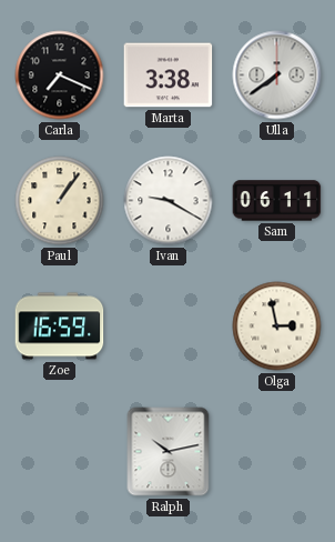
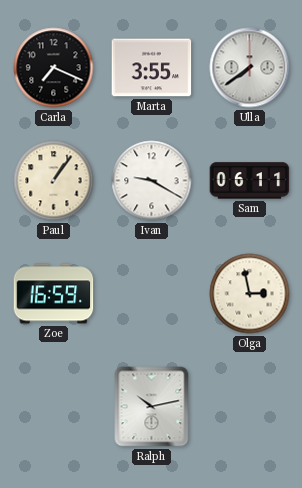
Marta: 3:38 -> 3:55 (152, 68)
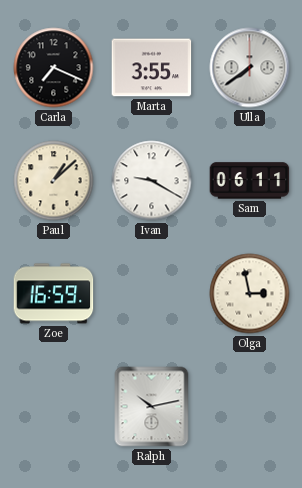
Paul: 1:06 -> 1:08 (54, 181)
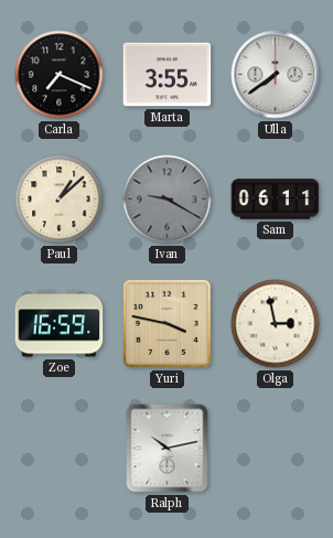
Ivan dial: white -> grey (168, 200)
Yuri: none -> 3:47 (168, 324)
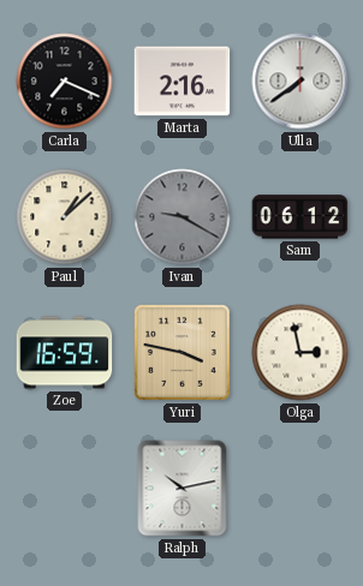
Marta: 3:55 -> 2:16 (183, 82)
Sam: 06:11 -> 06:12 (300, 217)
